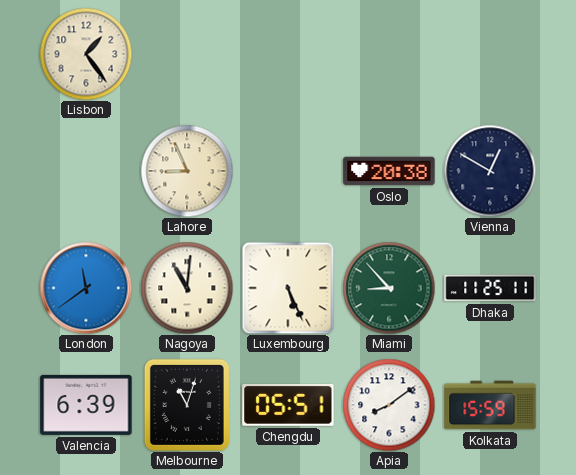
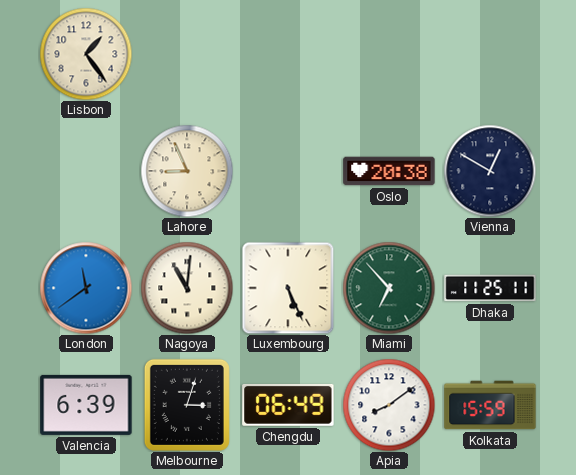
Miami: 8:53 -> 6:53 (389, 288)
Melbourne: 11:03 -> 3:03 (187, 405)
Chengdu: 05:51 -> 06:49 (288, 405)
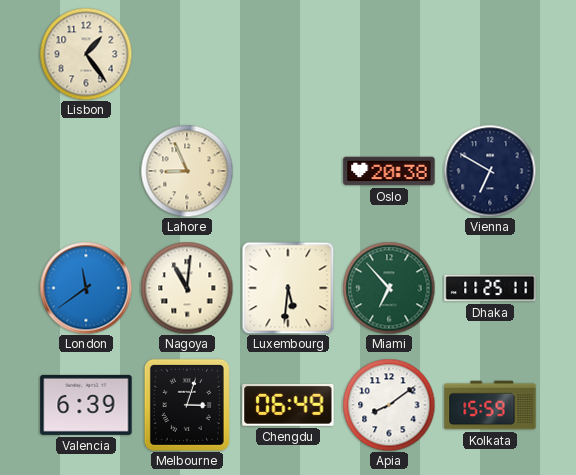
Vienna: 12:50 -> 6:50 (490, 171)
Luxembourg: 5:26 -> 5:31 (288, 288)
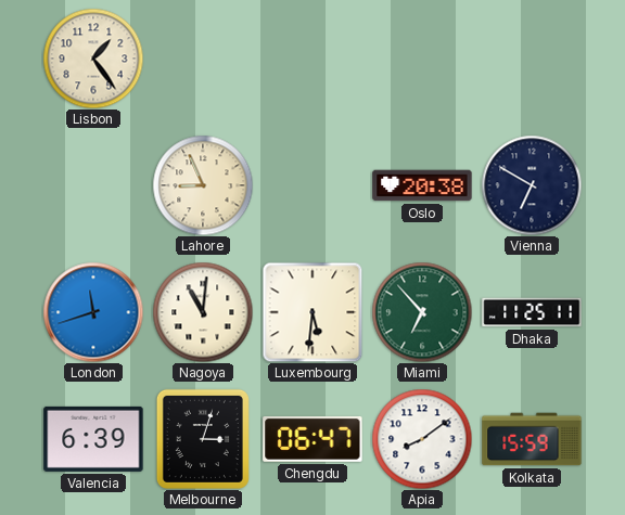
London: 11:39 -> 11:42 (93, 312)
Chengdu: 06:49 -> 06:47 (312, 439)
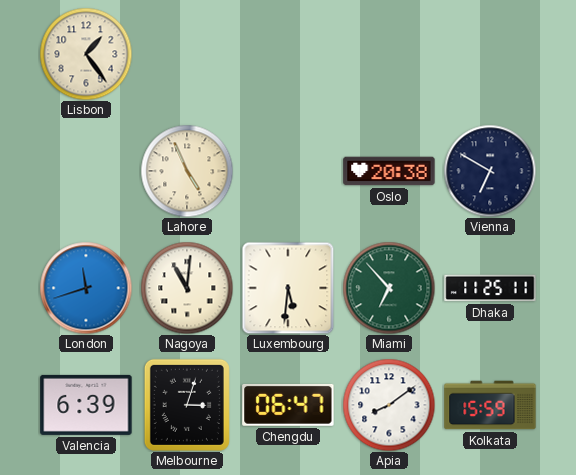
Lahore: 8:56 -> 4:56 (187, 171)
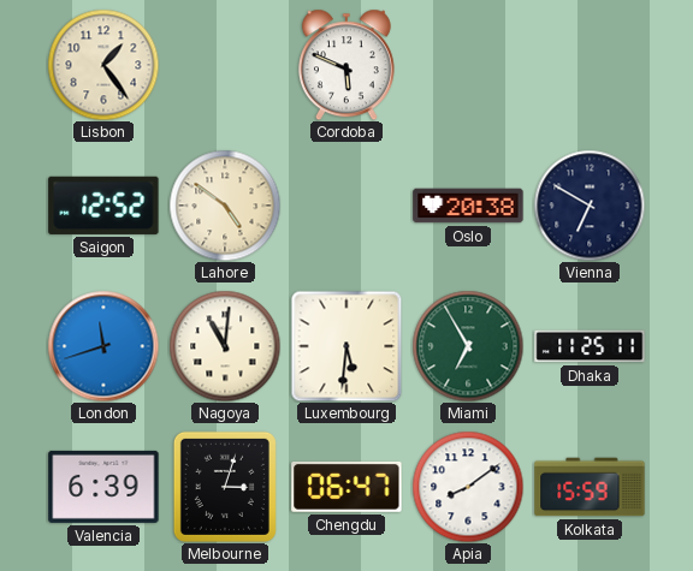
Cordoba: none -> 5:49 (346, 65)
Saigon: none -> 12:52 (103, 206)
Lahore: 4:56 -> 4:51 (225, 206)
Miami: 6:53 -> 6:55 (468, 346)
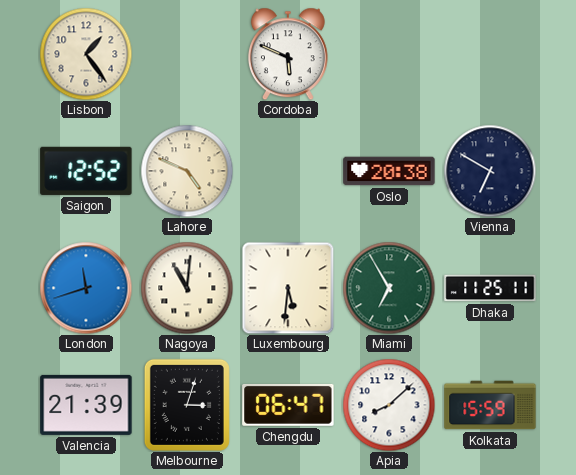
Lahore: 4:51 -> 4:49 (187, 171)
Valencia: 6:39 -> 21:39 (86, 405)
Apia: 8:09 -> 8:08 (389, 405)
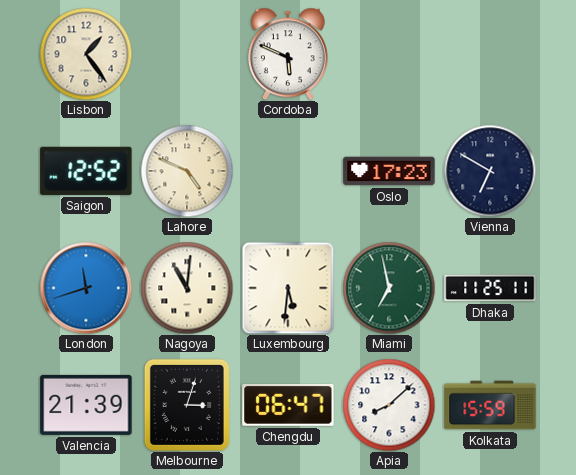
Oslo: 20:38 -> 17:23 (389, 171)
Miami: 6:55 -> 6:58 (389, 288)
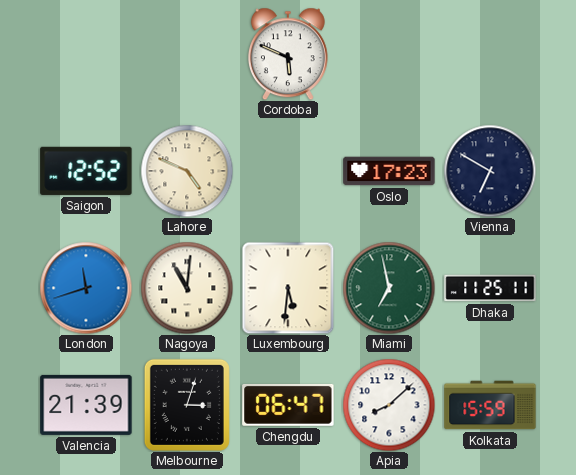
Lisbon: 1:24 -> none (86, 54)
